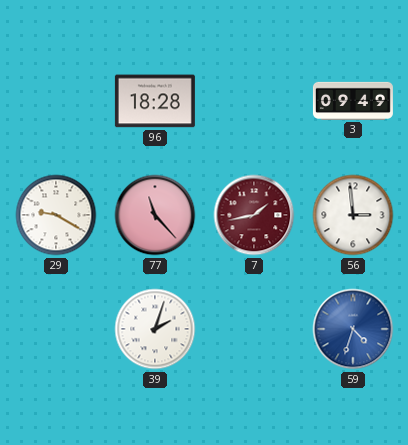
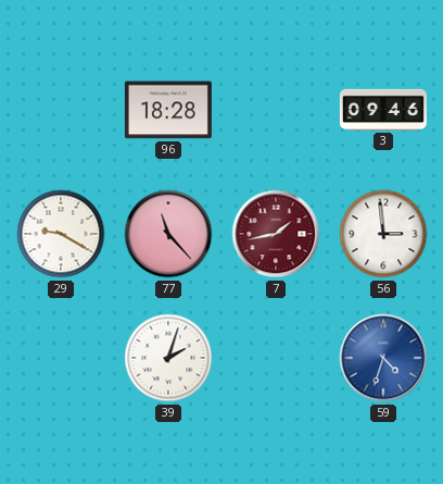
3: 09:49 -> 09:46 (383, 110)
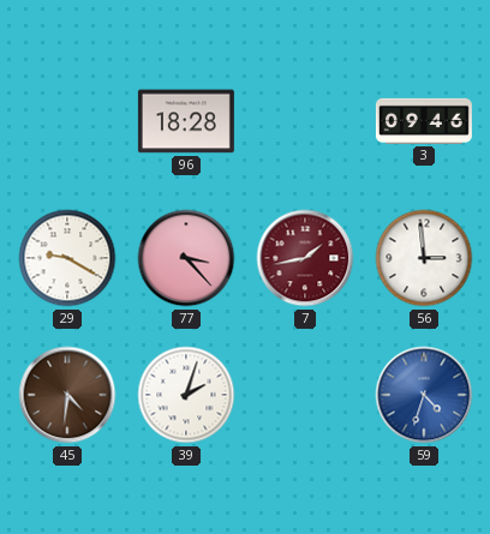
77: 11:23 -> 3:23 (186, 258)
45: none -> 4:31 (67, 395)
